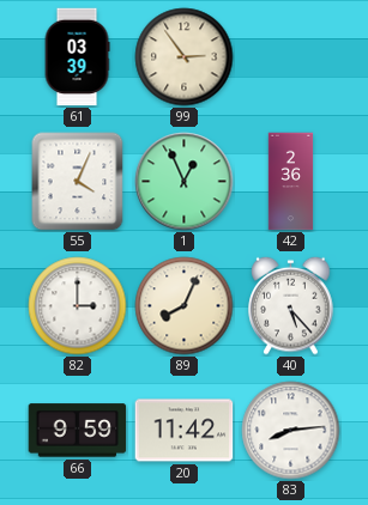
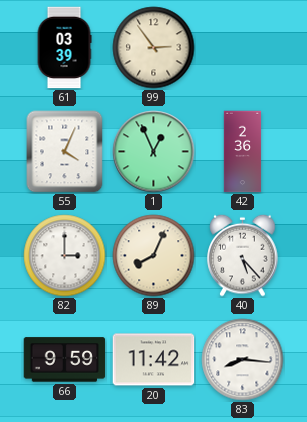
83: 8:14 -> 8:16 (243, 360)
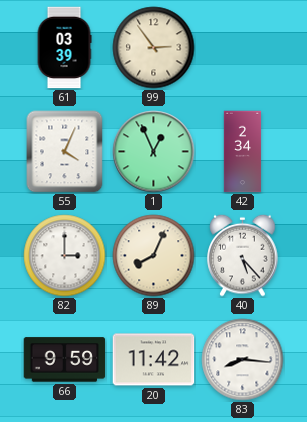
42: 2:36 -> 2:34 (243, 152)
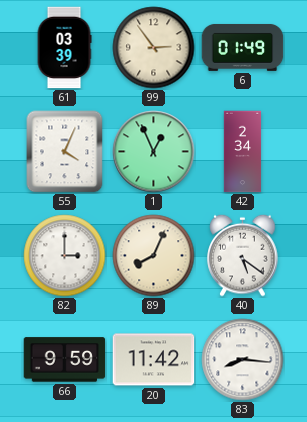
6: none -> 01:49 (243, 47)
40: 5:23 -> 5:21 (243, 255)
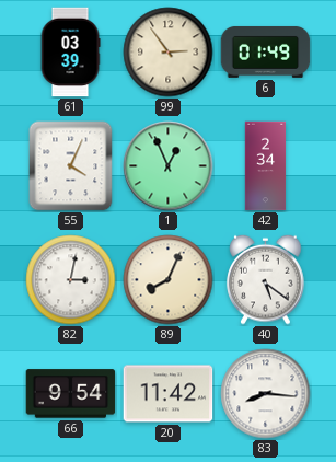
82: 3:00 -> 3:02 (71, 280)
66: 9:59 -> 9:54 (71, 394)
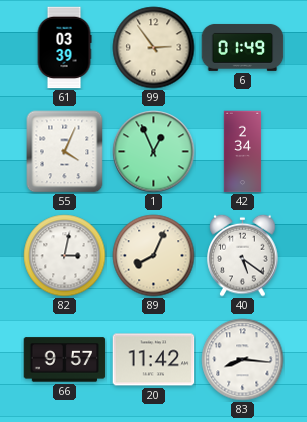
66: 9:54 -> 9:57 (65, 360)
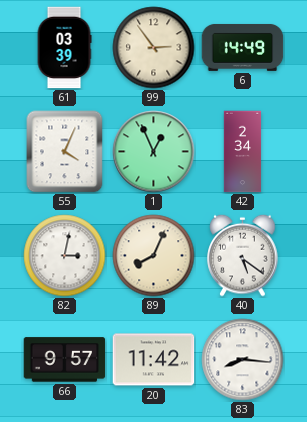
6: 01:49 -> 14:49 (243, 47)
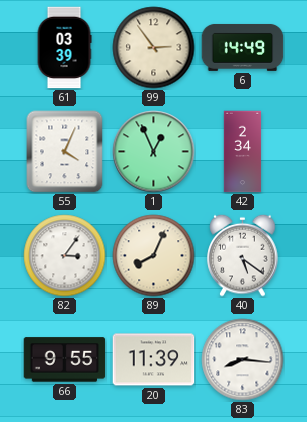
82: 3:02 -> 3:06 (65, 256)
66: 9:57 -> 9:55 (65, 360)
20: 11:42 -> 11:39 (154, 360)
